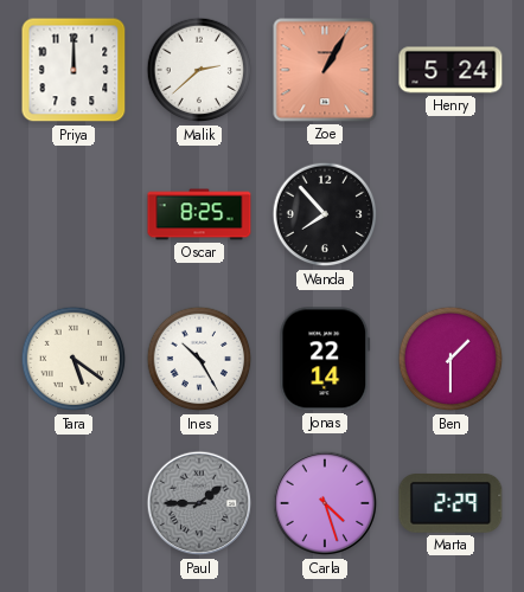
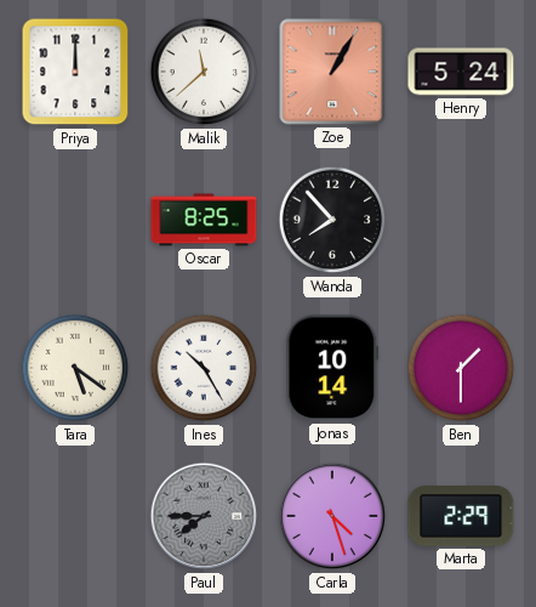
Malik: 2:38 -> 11:38 (204, 72)
Jonas: 22:14 -> 10:14 (332, 368)
Paul: 1:45 -> 7:45 (204, 516)
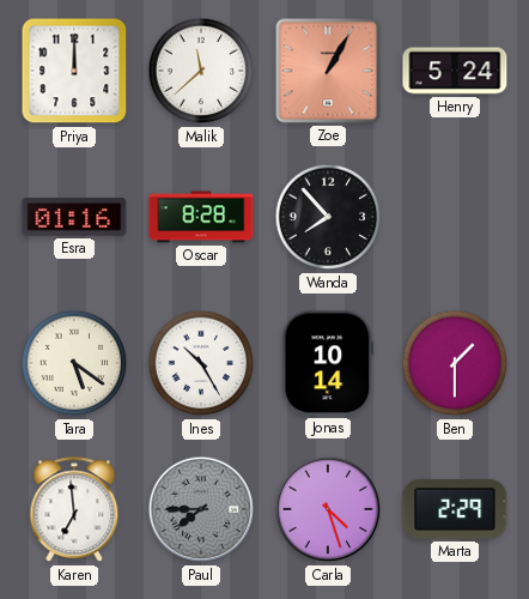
Esra: none -> 01:16 (74, 217)
Oscar: 8:25 -> 8:28 (201, 217)
Karen: none -> 6:59 (74, 510)
